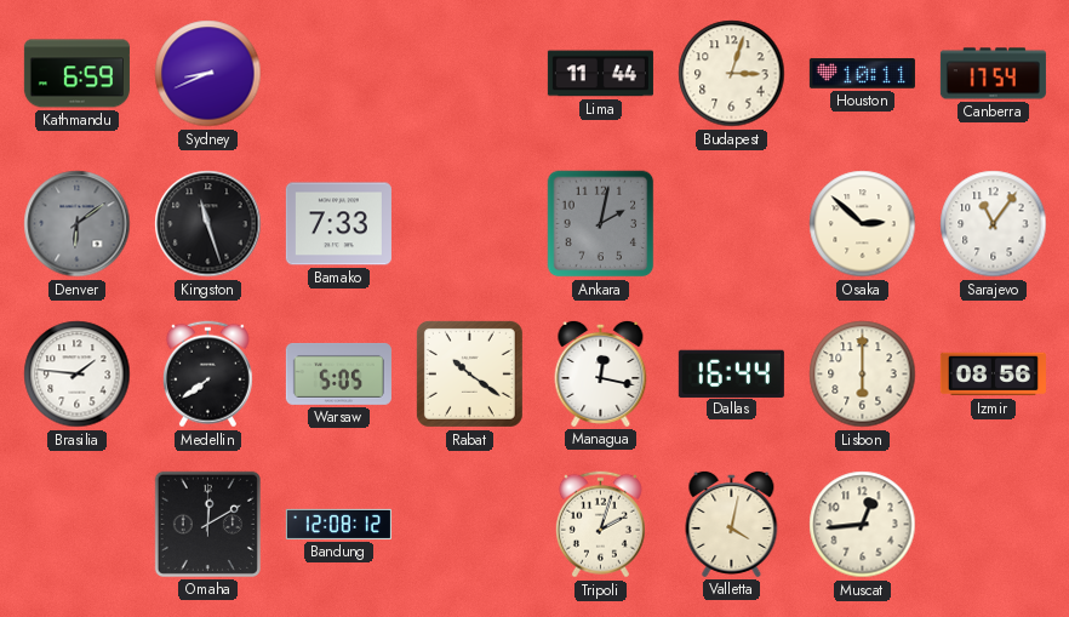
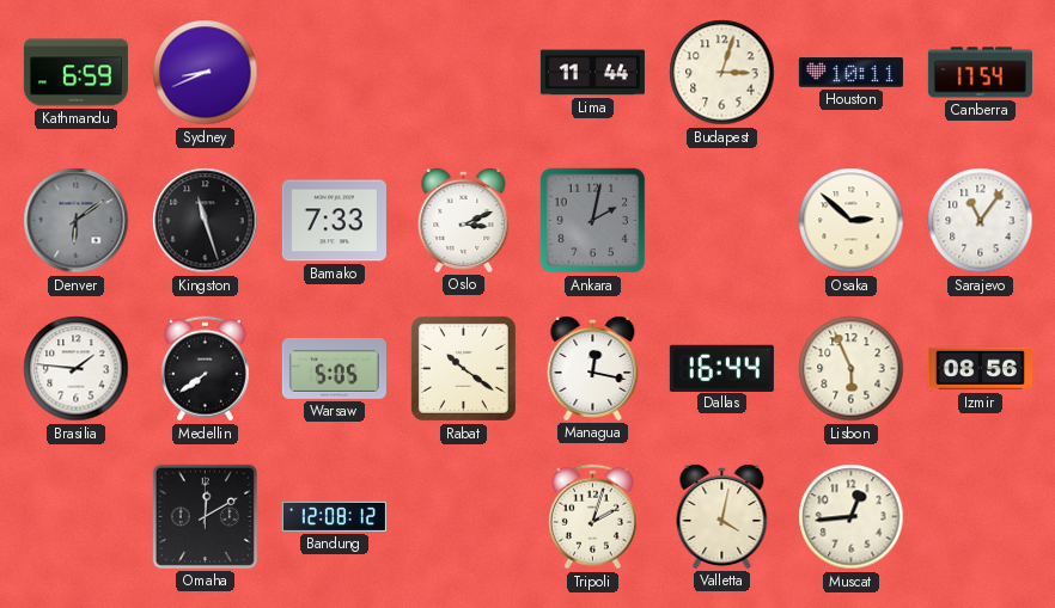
Oslo: none -> 3:11 (464, 220)
Lisbon: 6:00 -> 5:56 (852, 369)
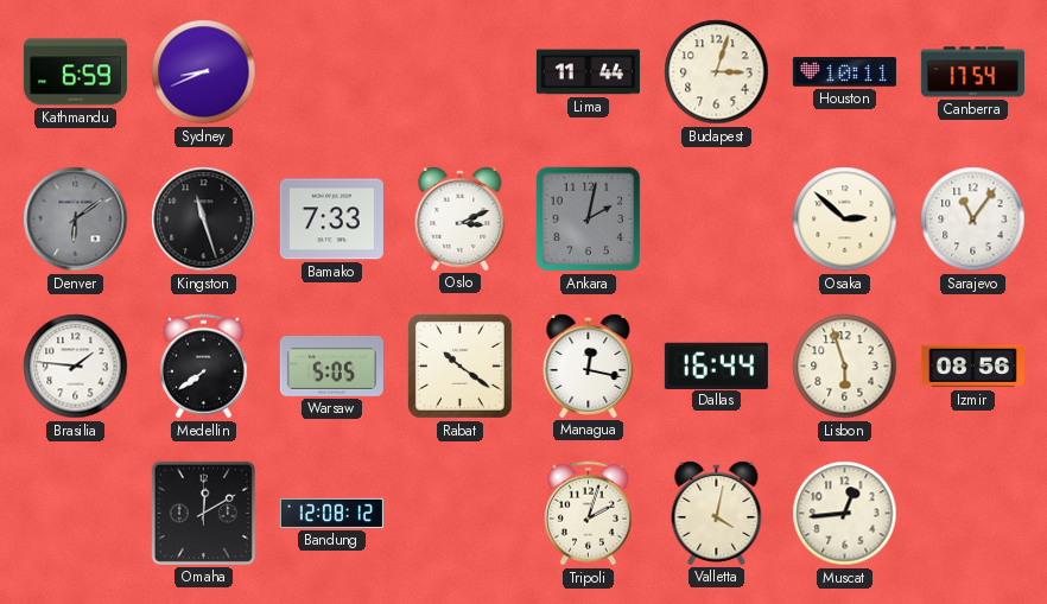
Lisbon: 5:56 -> 5:57 (845, 367)
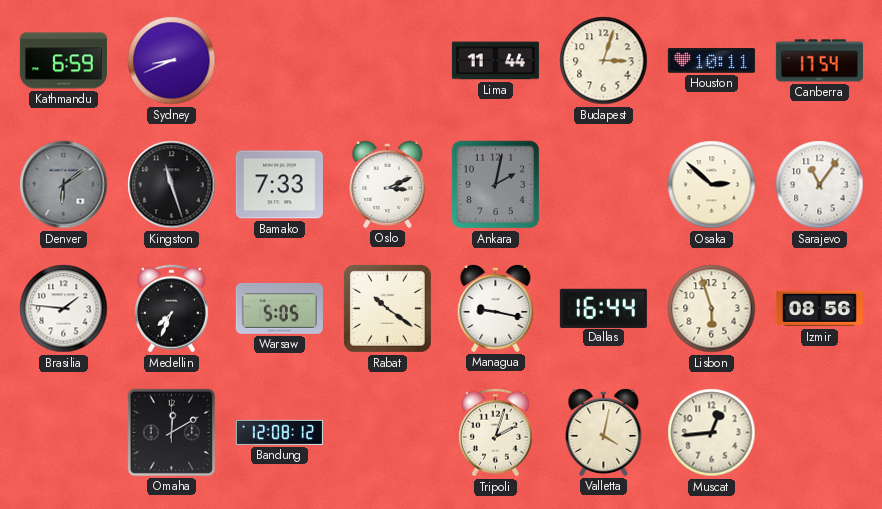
Medellin: 7:39 -> 7:34 (171, 309)
Managua: 12:17 -> 9:17 (496, 308)
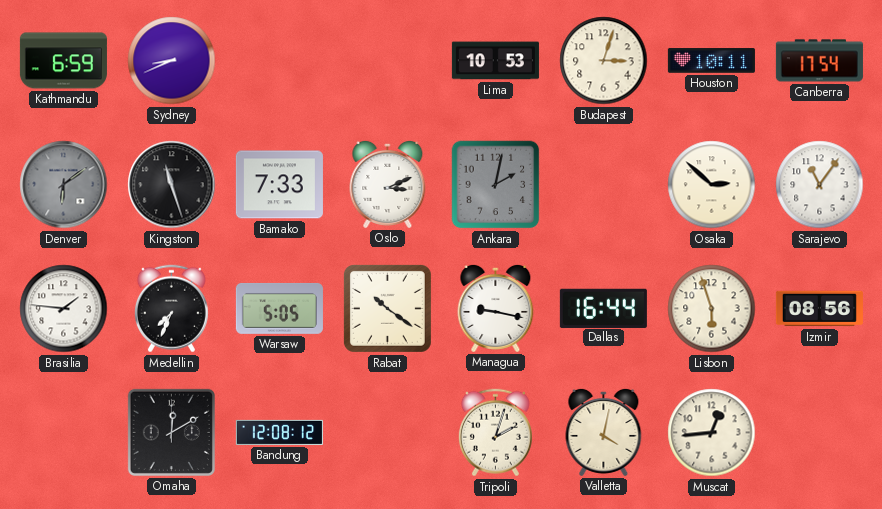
Lima: 11:44 -> 10:53 (495, 61)
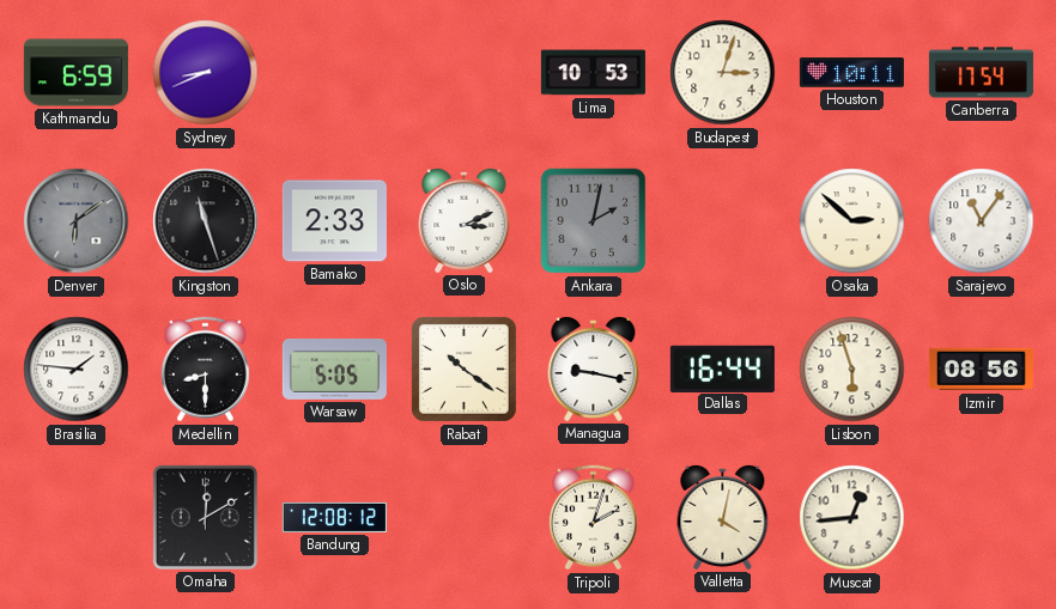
Bamako: 7:33 -> 2:33 (334, 221)
Medellin: 7:34 -> 8:30 (205, 370)
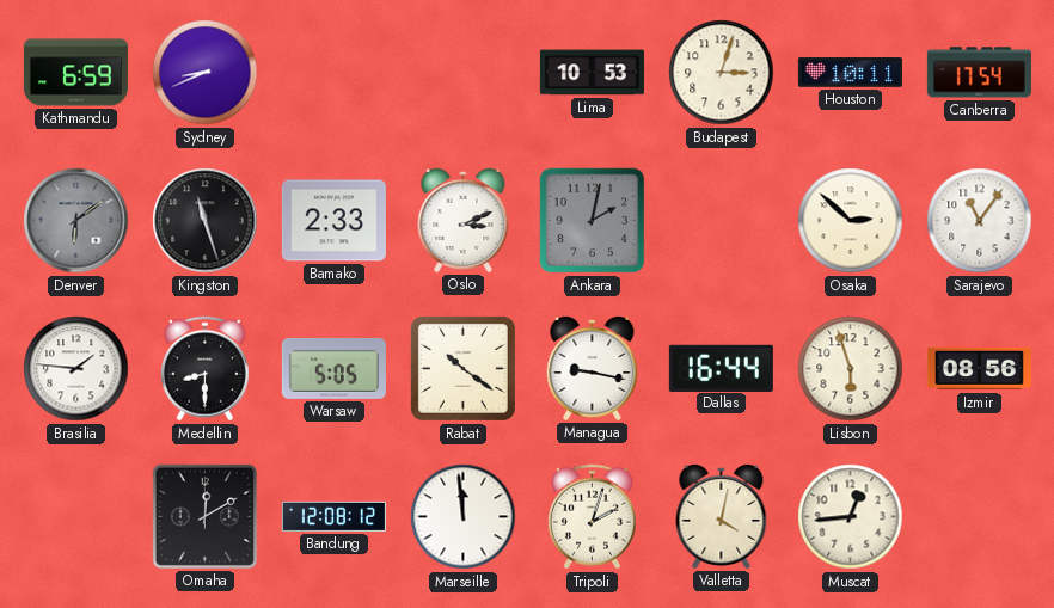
Marseille: none -> 11:59 (464, 517)
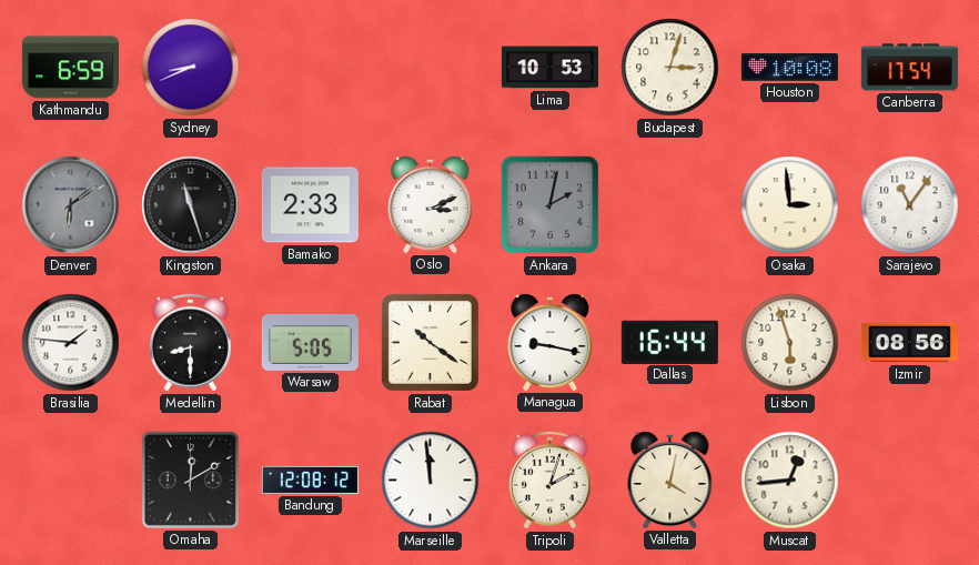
Houston: 10:11 -> 10:08 (789, 68)
Osaka: 2:52 -> 2:59 (790, 205)
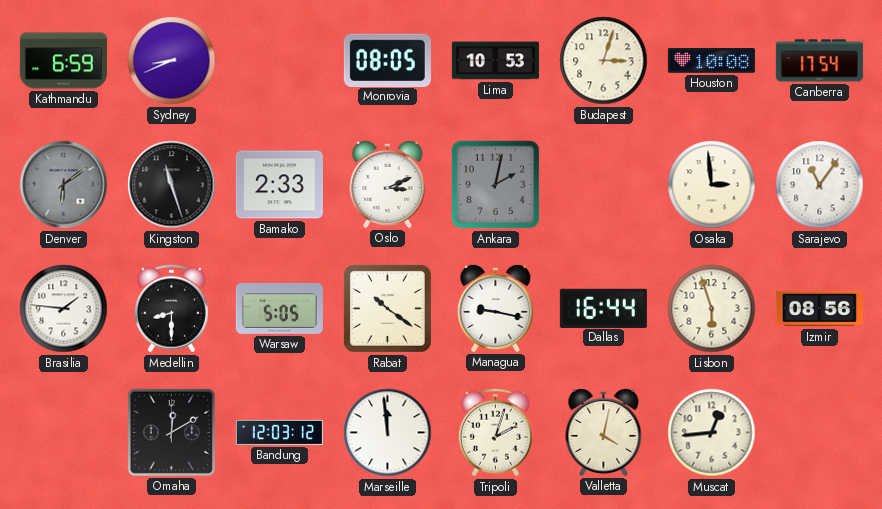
Monrovia: none -> 08:05 (387, 60)
Bandung: 12:08 -> 12:03 (279, 432)
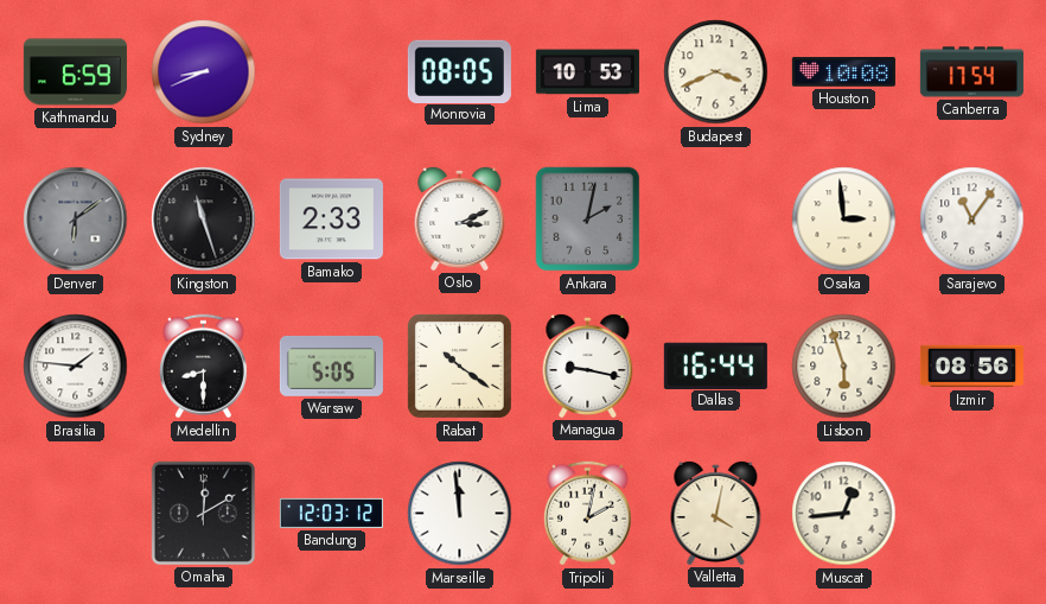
Budapest: 3:03 -> 3:41 (716, 72)
Tripoli: 2:03 -> 2:02 (587, 514)
